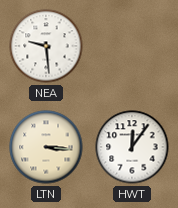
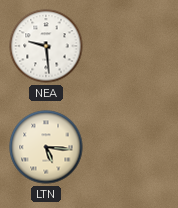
LTN: 3:16 -> 5:16 (46, 147)
HWT: 12:06 -> none (132, 147)
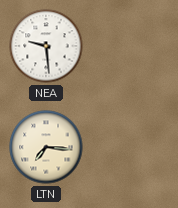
LTN: 5:16 -> 7:16 (46, 147)
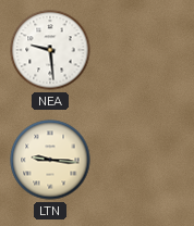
LTN: 7:16 -> 9:16 (50, 160)
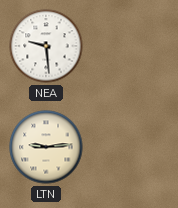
LTN: 9:16 -> 9:14 (46, 147)
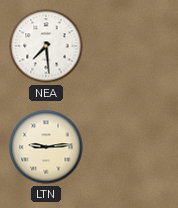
NEA: 9:29 -> 7:29 (46, 46)
